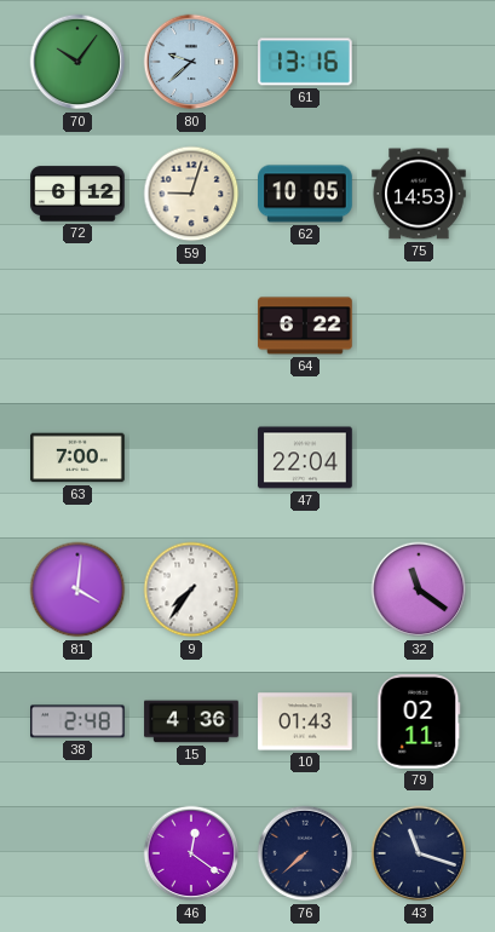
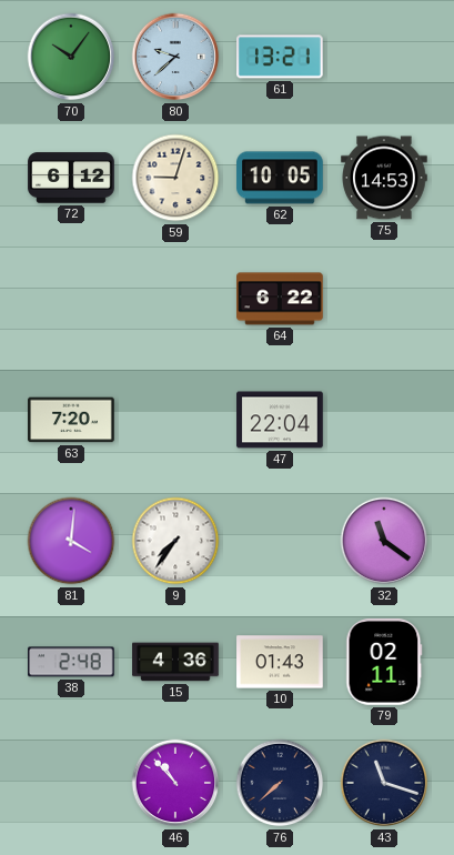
61: 13:16 -> 13:21 (281, 57)
63: 7:00 -> 7:20 (71, 420)
46: 12:21 -> 10:53 (175, 783)
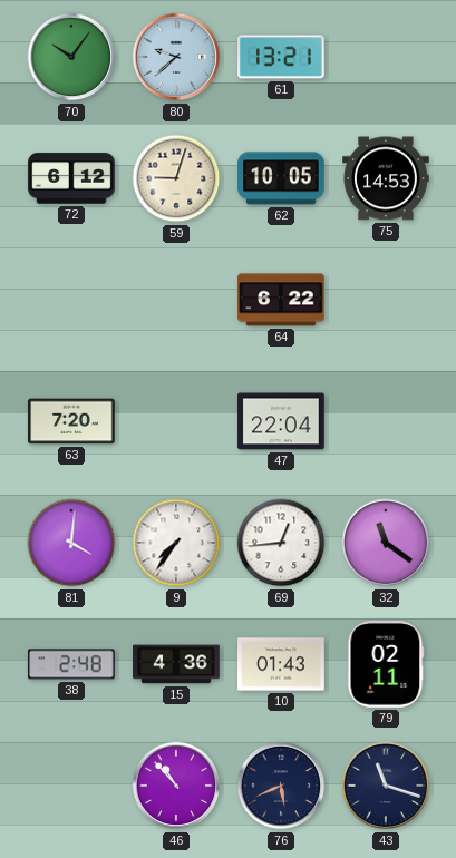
69: none -> 12:44 (281, 543)
76: 7:38 -> 5:41 (281, 786)
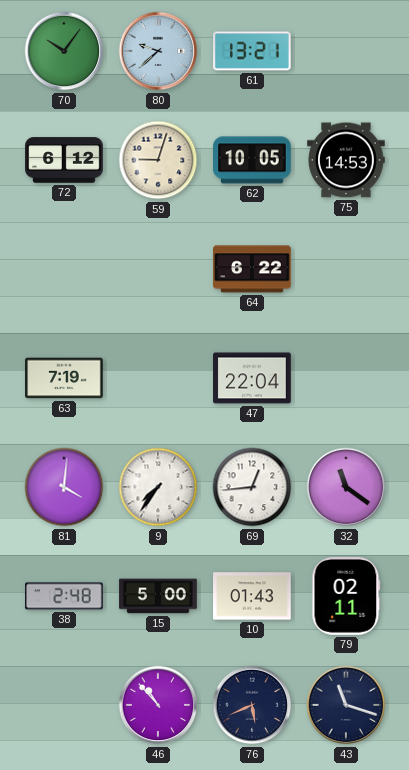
63: 7:20 -> 7:19 (64, 378)
15: 4:36 -> 5:00 (158, 596)
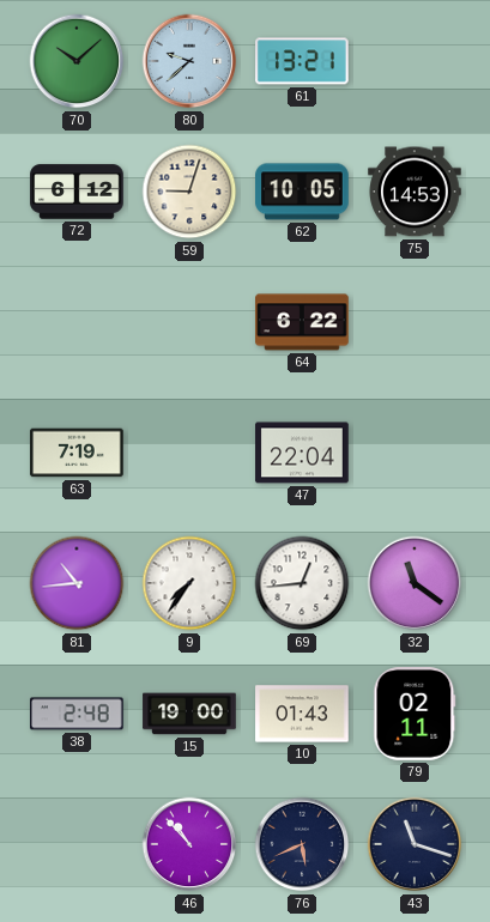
70: 10:06 -> 10:08 (77, 61)
81: 4:01 -> 10:44 (77, 583)
15: 5:00 -> 19:00 (189, 714)
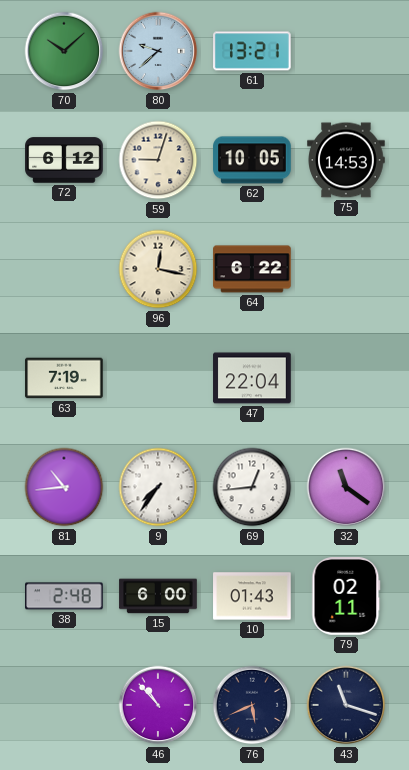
96: none -> 12:17 (158, 269)
15: 19:00 -> 6:00 (158, 596)
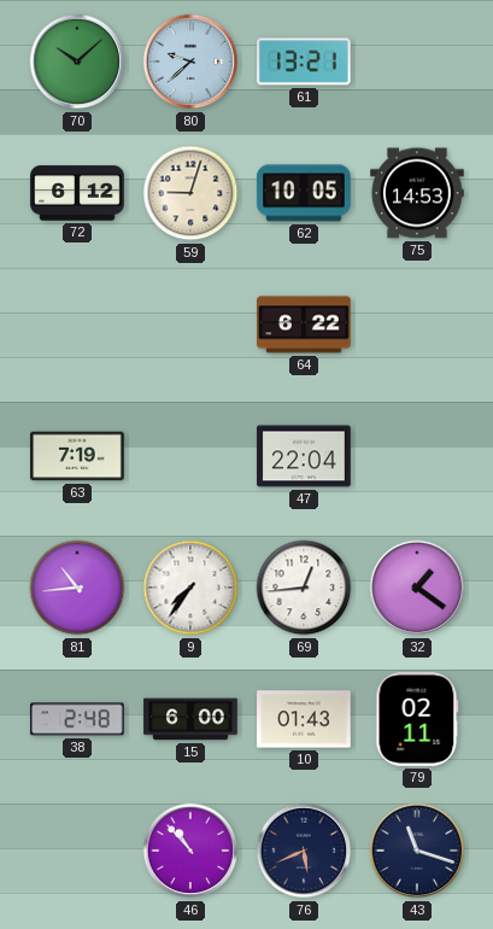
96: 12:17 -> none (158, 269)
32: 11:21 -> 1:21 (417, 588)
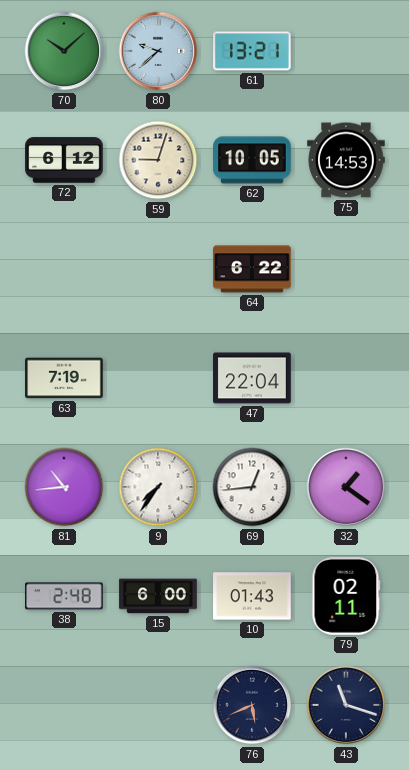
46: 10:53 -> none (190, 851)
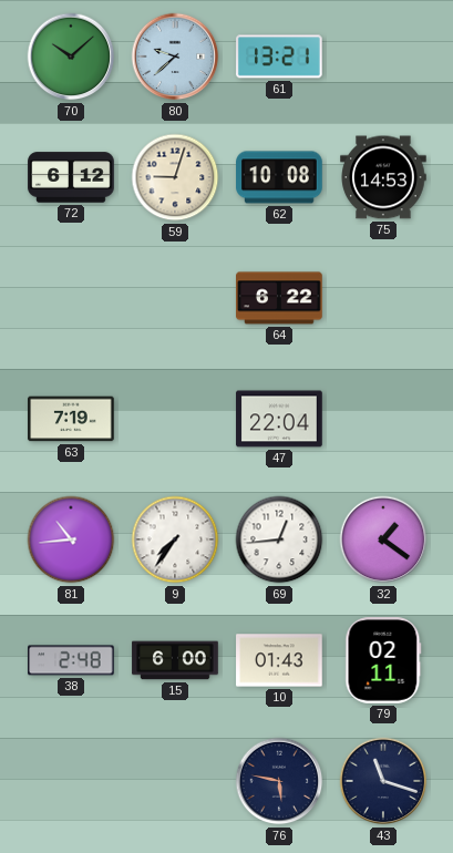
62: 10:05 -> 10:08 (279, 177)
76: 5:41 -> 5:47 (279, 781)
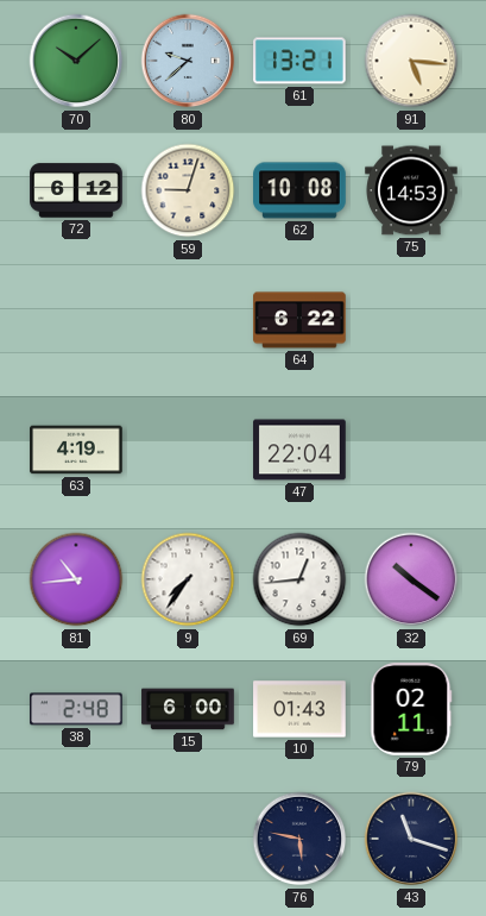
91: none -> 5:16 (411, 61)
63: 7:19 -> 4:19 (76, 450)
32: 1:21 -> 10:21 (411, 579)
